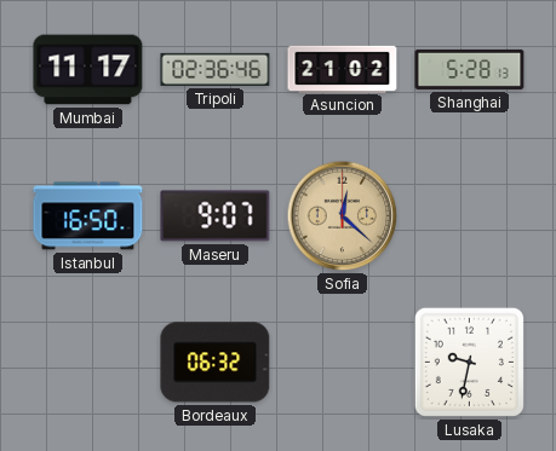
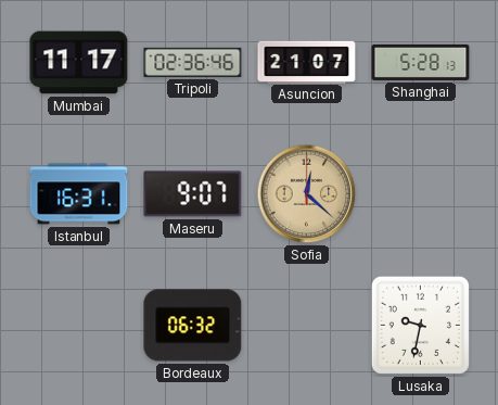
Asuncion: 21:02 -> 21:07 (307, 62)
Istanbul: 16:50 -> 16:31 (79, 194)
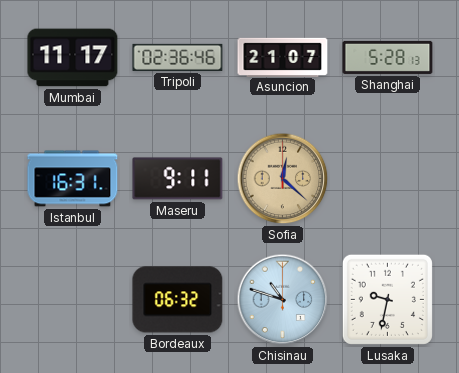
Maseru: 9:07 -> 9:11 (178, 179)
Chisinau: none -> 10:48 (283, 300)
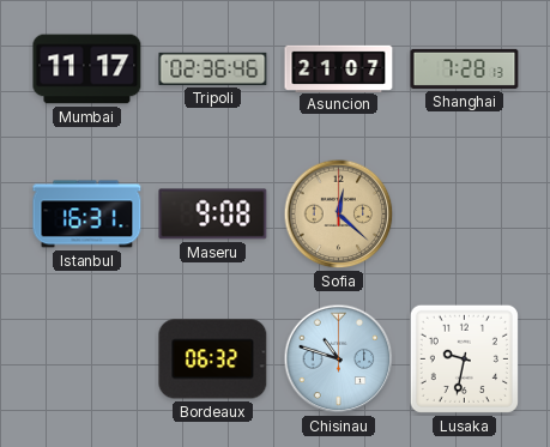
Shanghai: 5:28 -> 7:28 (465, 68)
Maseru: 9:11 -> 9:08 (213, 215)
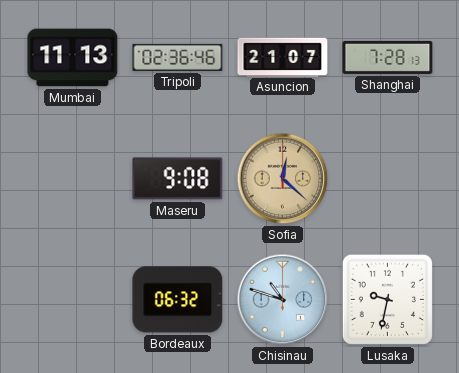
Mumbai: 11:17 -> 11:13 (73, 58)
Istanbul: 16:31 -> none (87, 215)
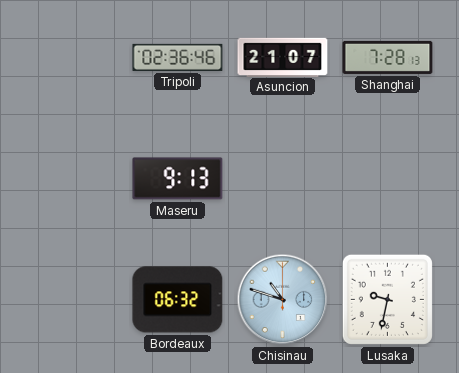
Mumbai: 11:13 -> none (73, 58)
Maseru: 9:08 -> 9:13 (178, 179)
Sofia: 12:22 -> none (283, 179)
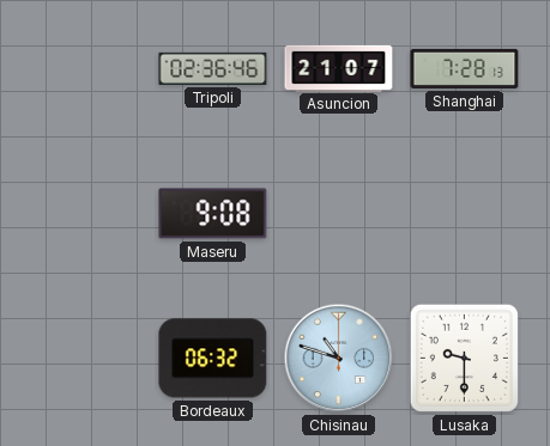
Maseru: 9:13 -> 9:08 (213, 214)
Lusaka: 9:32 -> 9:30 (464, 358)
